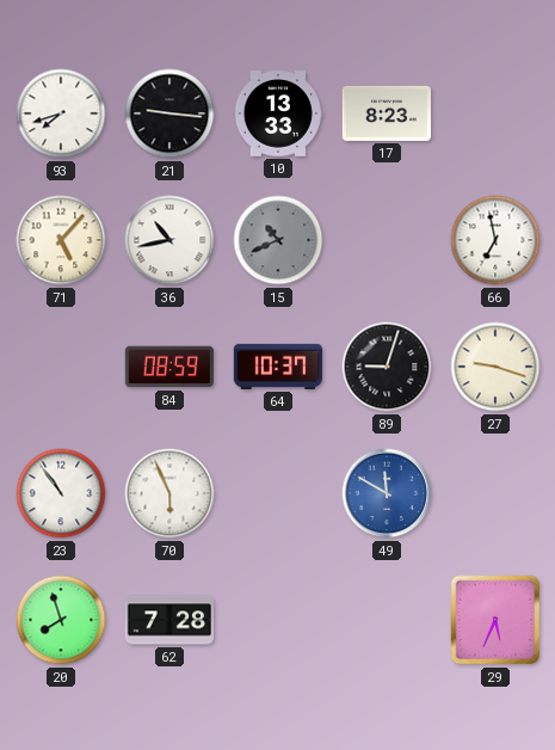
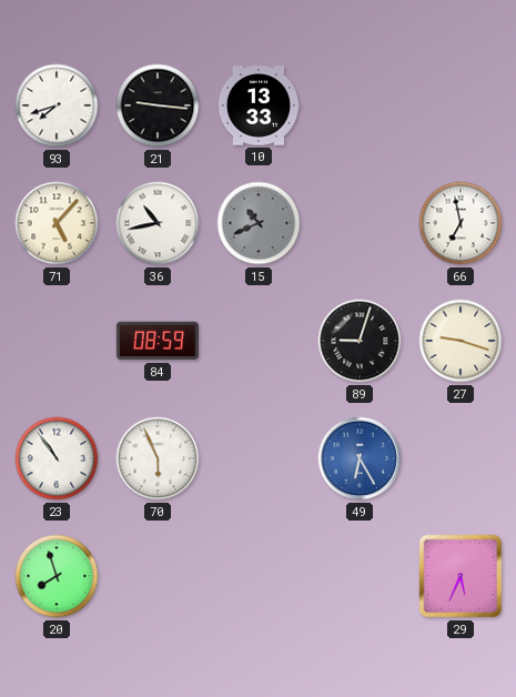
17: 8:23 -> none (386, 113)
64: 10:37 -> none (278, 367)
49: 11:50 -> 6:25 (360, 458)
62: 7:28 -> none (168, 620)
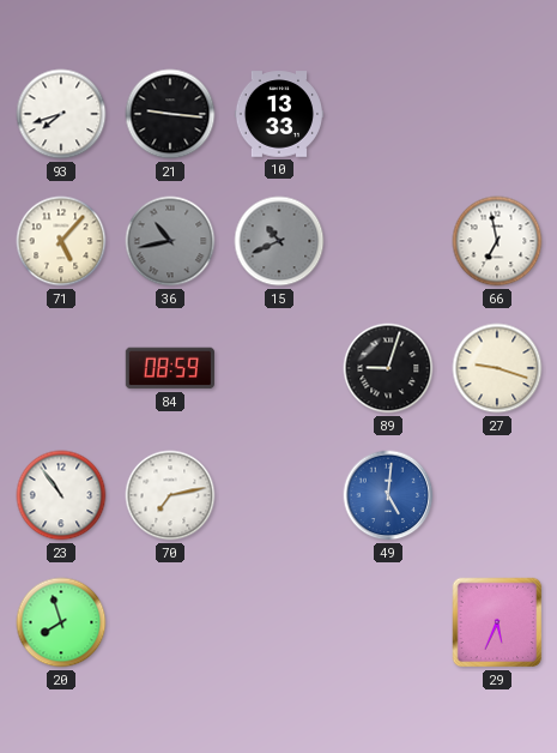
36 dial: white -> grey (170, 241)
70: 5:56 -> 7:13 (170, 495)
49: 6:25 -> 5:01 (388, 495)
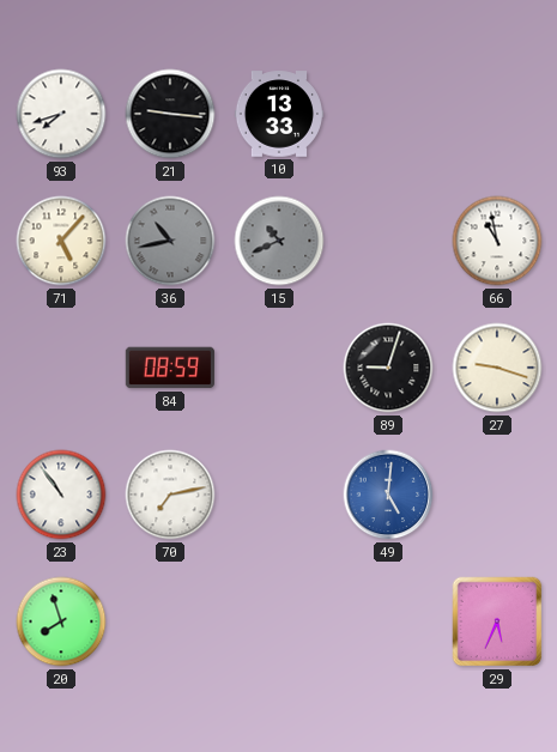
66: 6:58 -> 10:58 (497, 241)
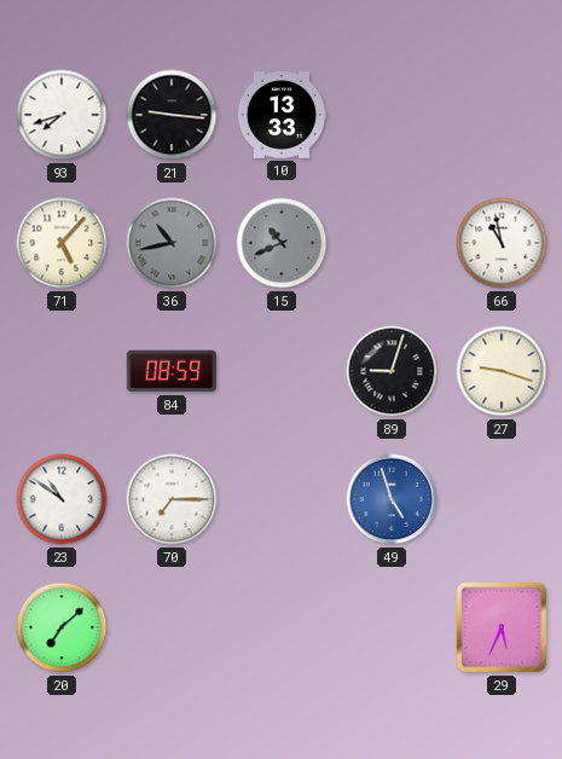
23: 10:54 -> 10:51 (62, 499)
70: 7:13 -> 7:15 (172, 499)
49: 5:01 -> 4:57 (392, 499)
20: 7:57 -> 7:08 (62, 627)
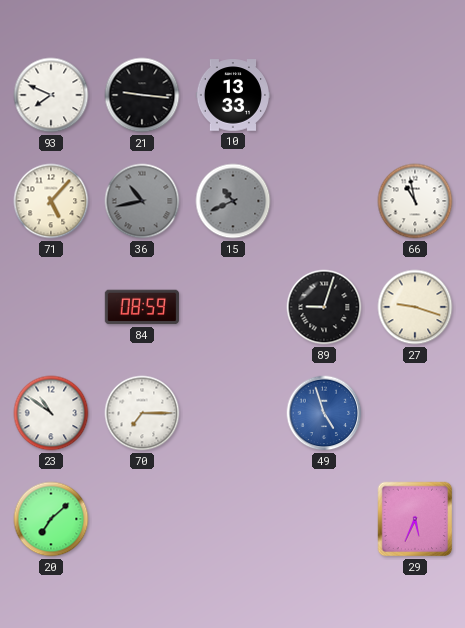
93: 7:42 -> 7:49 (51, 95)
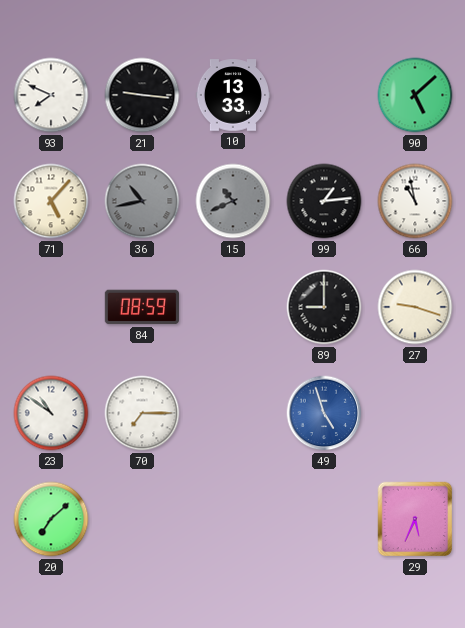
90: none -> 5:08 (415, 95)
99: none -> 1:14 (324, 201)
89: 9:03 -> 9:00 (324, 307)
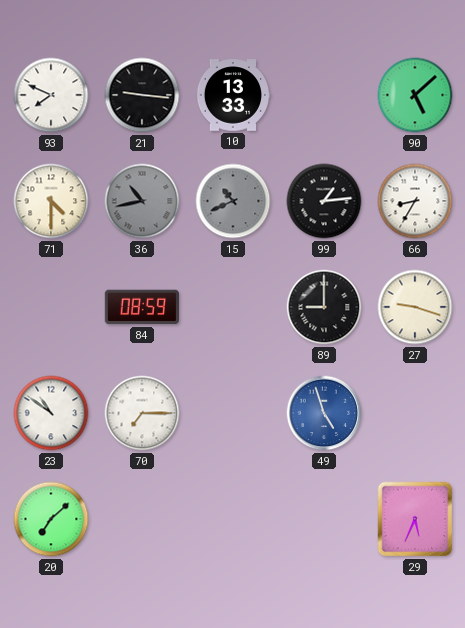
71: 5:07 -> 4:30 (51, 201)
66: 10:58 -> 8:35 (415, 201)
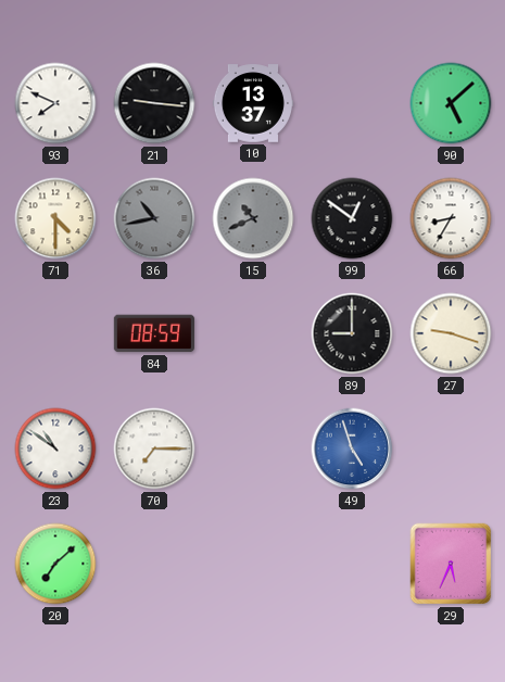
10: 13:33 -> 13:37 (252, 103)
99: 1:14 -> 12:51 (352, 218)
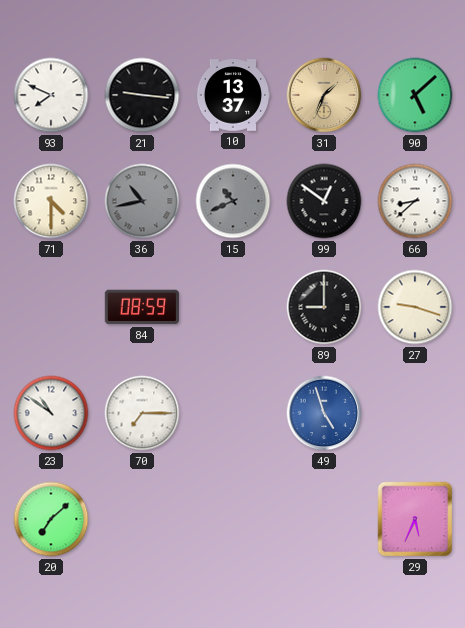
31: none -> 1:34 (324, 95)
66: 8:35 -> 8:38 (415, 201)
